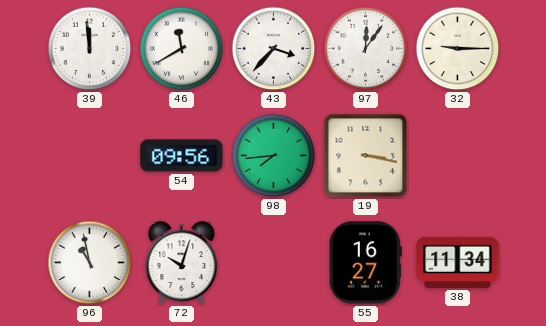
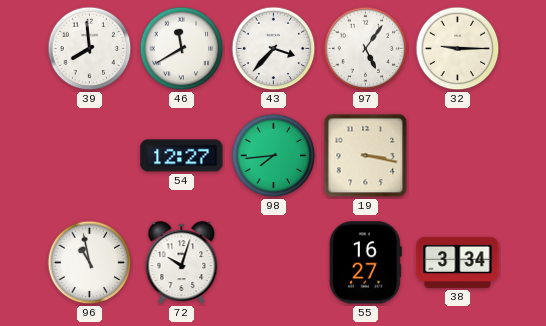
39: 11:59 -> 7:59 (90, 49)
97: 12:06 -> 5:06 (366, 49)
54: 09:56 -> 12:27 (182, 156)
38: 11:34 -> 3:34 (458, 262)
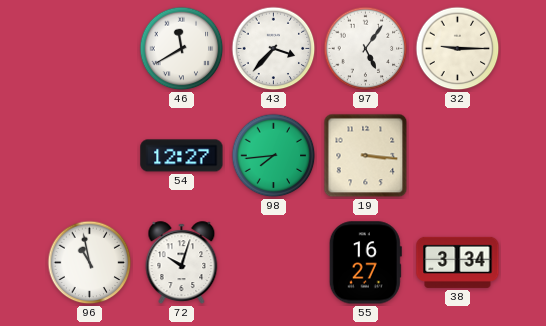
39: 7:59 -> none (90, 49)
19: 3:17 -> 3:16 (366, 156)
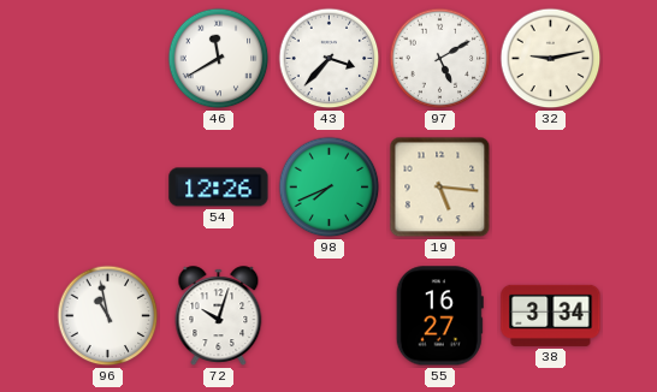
97: 5:06 -> 5:10 (440, 59)
32: 9:15 -> 9:13 (551, 59)
54: 12:27 -> 12:26 (219, 188)
98: 7:44 -> 7:41 (330, 188)
19: 3:16 -> 5:16 (440, 188)
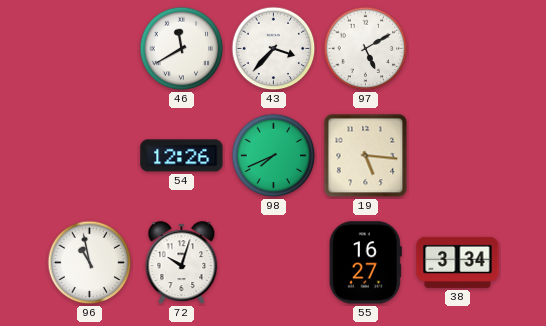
32: 9:13 -> none (551, 59)
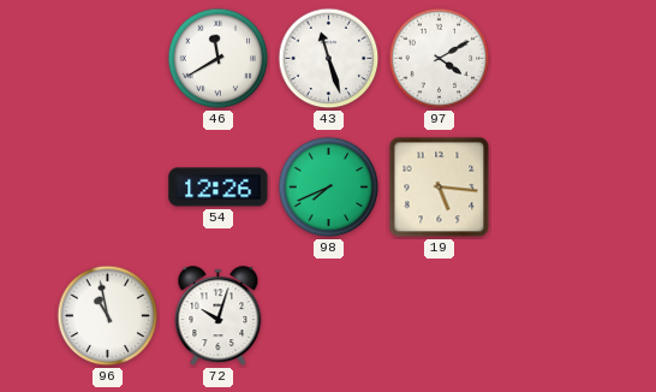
43: 3:37 -> 11:27 (329, 59)
97: 5:10 -> 4:10 (440, 59)
55: 16:27 -> none (365, 263)
38: 3:34 -> none (458, 262)
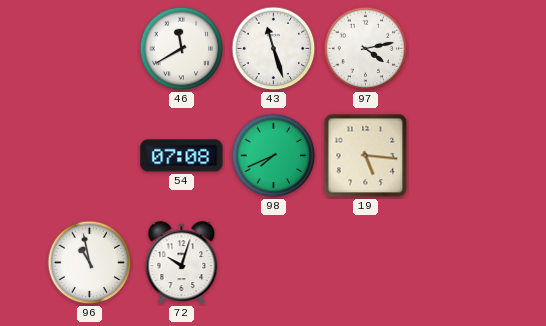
97: 4:10 -> 4:13 (366, 49)
54: 12:26 -> 07:08 (182, 156)
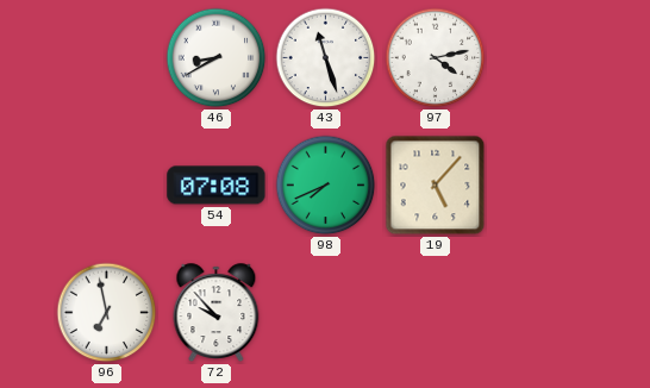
46: 11:40 -> 8:40 (217, 58)
19: 5:16 -> 5:07 (436, 186)
96: 10:58 -> 6:58 (107, 313)
72: 10:03 -> 9:53 (217, 313)
